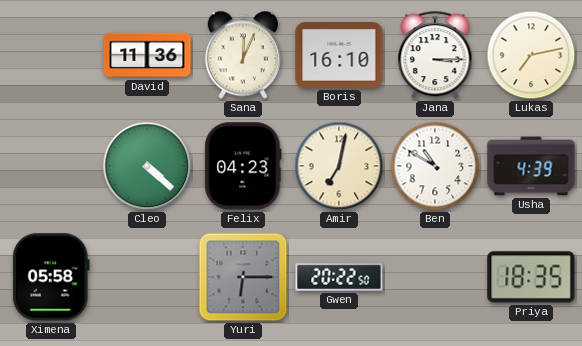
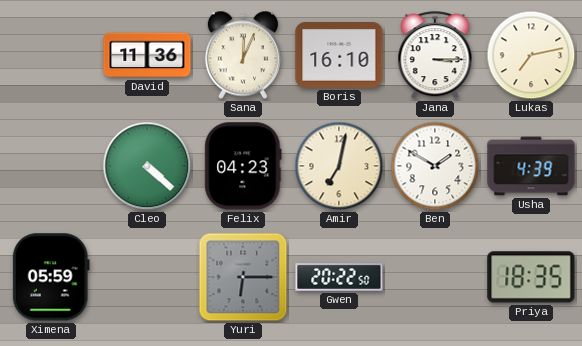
Ben: 10:50 -> 1:50 (435, 166)
Ximena: 05:58 -> 05:59 (51, 277)
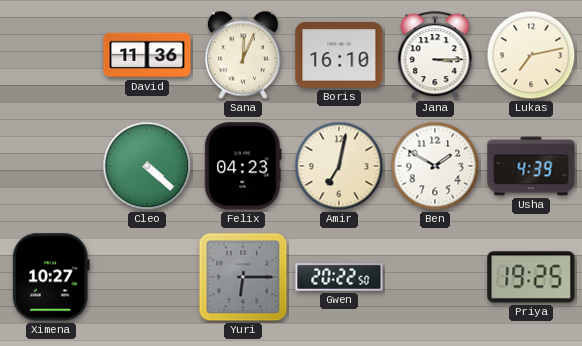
Ximena: 05:59 -> 10:27 (51, 277)
Priya: 18:35 -> 19:25 (531, 277)
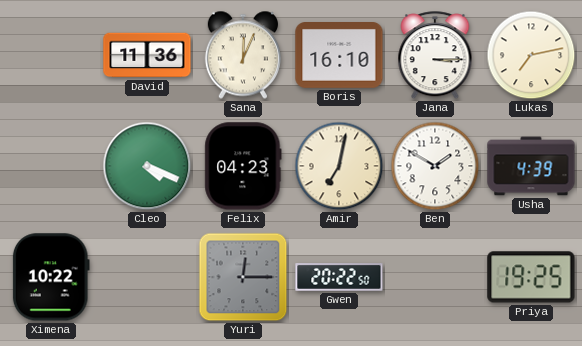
Cleo: 4:22 -> 4:19 (147, 166)
Ximena: 10:27 -> 10:22 (51, 277)
Yuri: 6:15 -> 12:15 (243, 277)
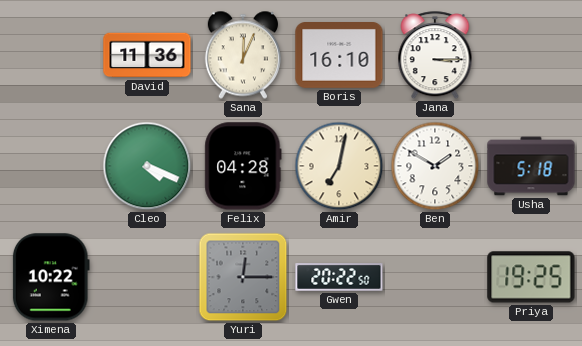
Lukas: 7:13 -> none (531, 55)
Felix: 04:23 -> 04:28 (243, 166)
Usha: 4:39 -> 5:18 (531, 166)
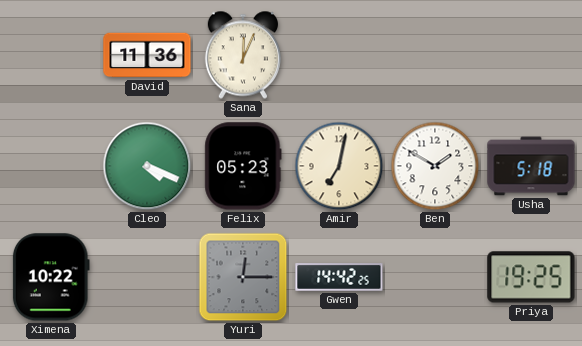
Boris: 16:10 -> none (339, 56)
Jana: 3:15 -> none (435, 56)
Felix: 04:28 -> 05:23 (243, 166)
Gwen: 20:22 -> 14:42 (339, 278)
